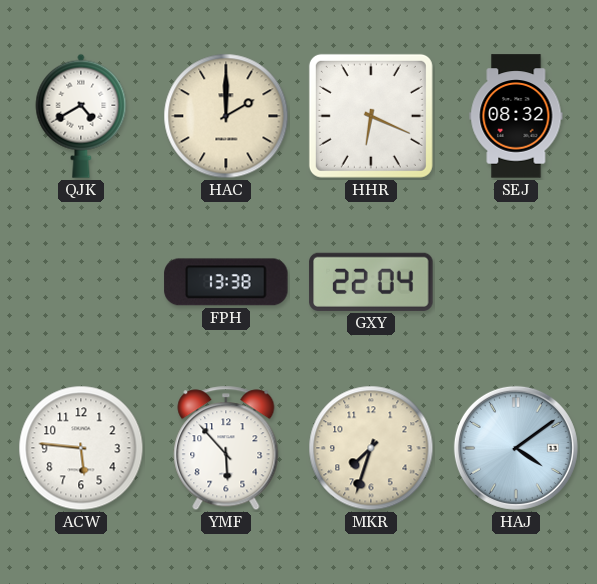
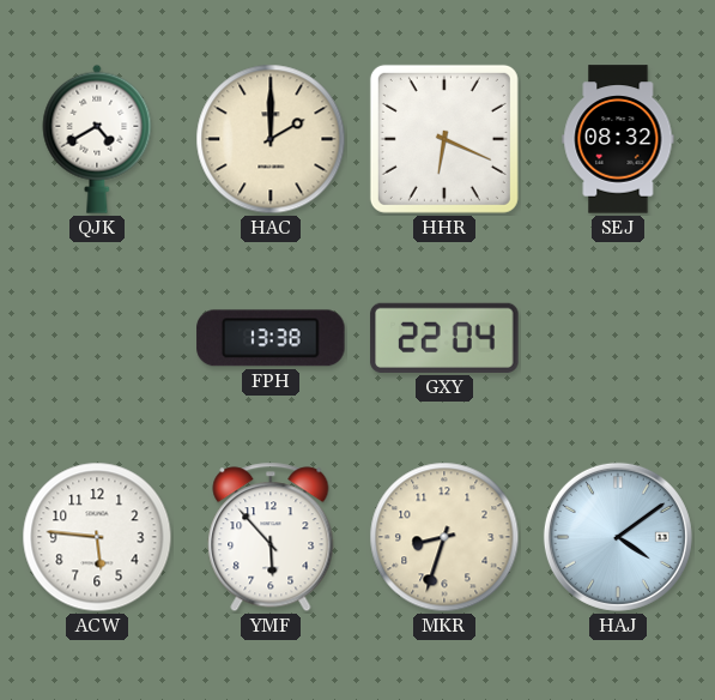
MKR: 7:33 -> 8:33 (444, 537)
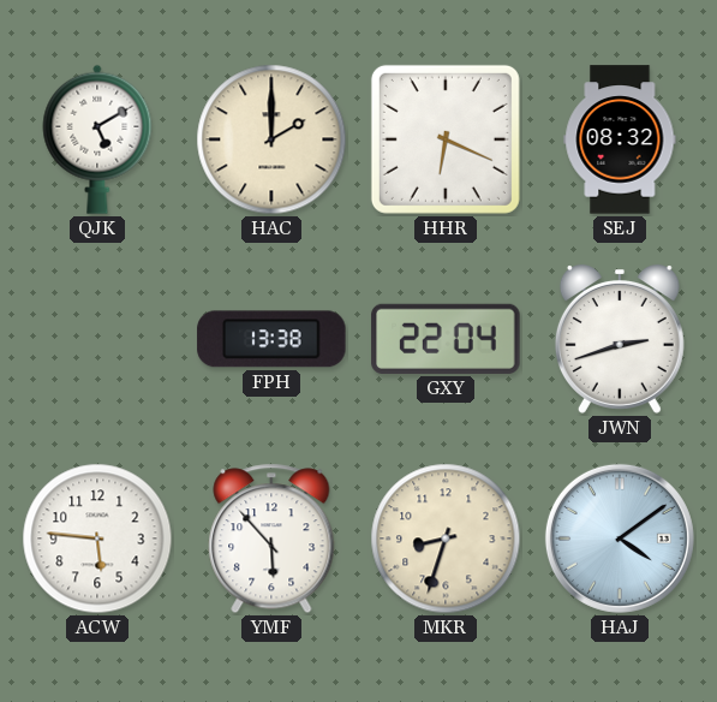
QJK: 4:40 -> 5:10 (97, 139)
JWN: none -> 2:42 (620, 339)
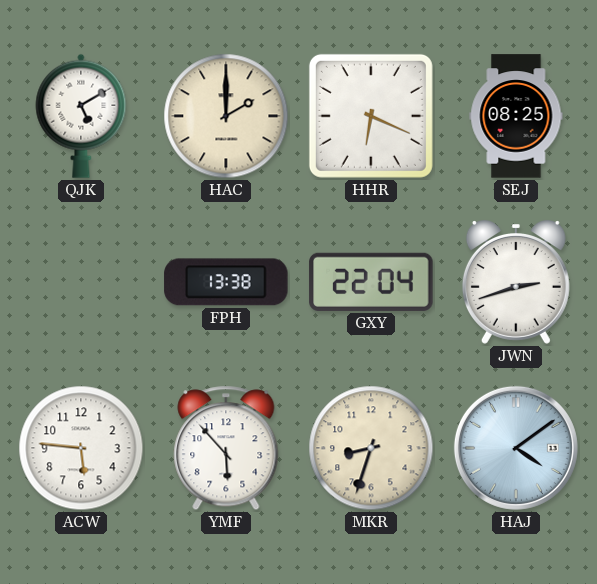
SEJ: 08:32 -> 08:25 (516, 116)
